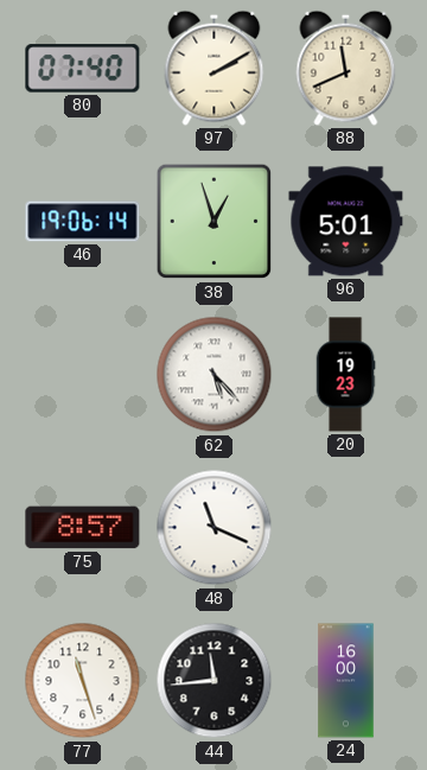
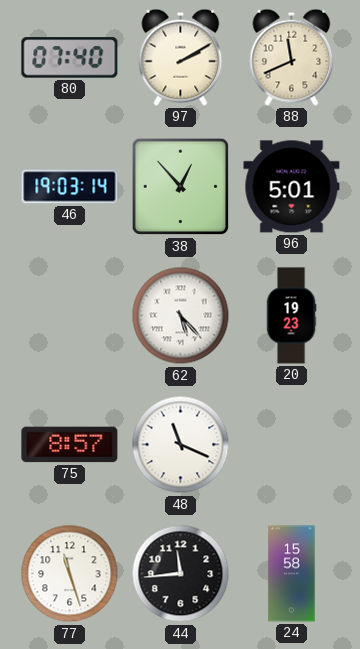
46: 19:06 -> 19:03 (70, 187)
38: 12:57 -> 12:53 (181, 187)
24: 16:00 -> 15:58 (292, 574)
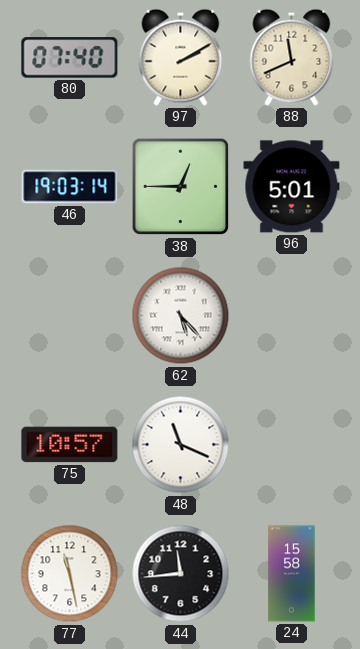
38: 12:53 -> 12:45 (181, 187)
20: 19:23 -> none (291, 316)
75: 8:57 -> 10:57 (70, 445)
77: 11:27 -> 11:28 (70, 574)
